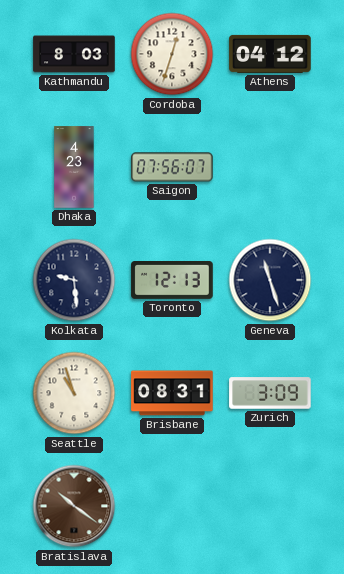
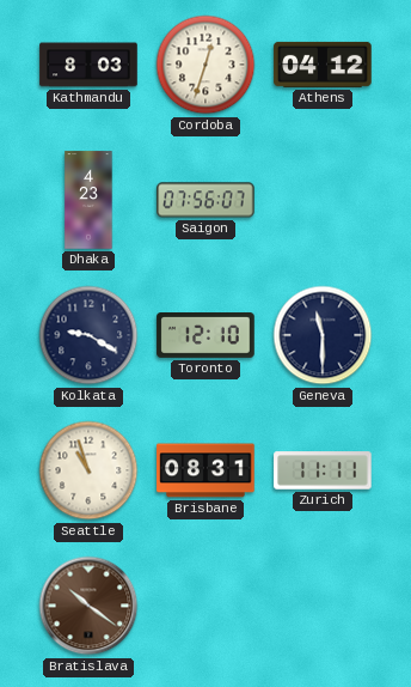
Kolkata: 9:29 -> 9:20 (88, 335)
Toronto: 12:13 -> 12:10 (205, 336)
Geneva: 11:27 -> 11:30 (323, 335)
Zurich: 3:09 -> 11:11 (323, 470)
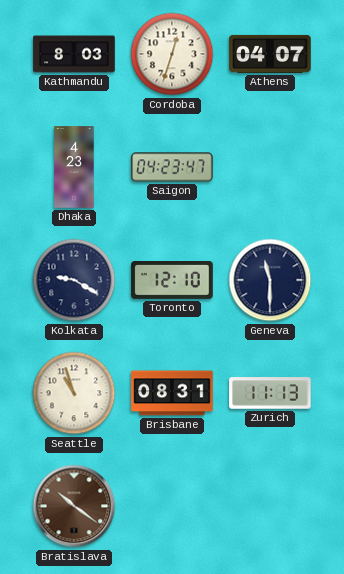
Athens: 04:12 -> 04:07 (270, 54)
Saigon: 07:56 -> 04:23 (172, 167)
Zurich: 11:11 -> 11:13 (270, 393)
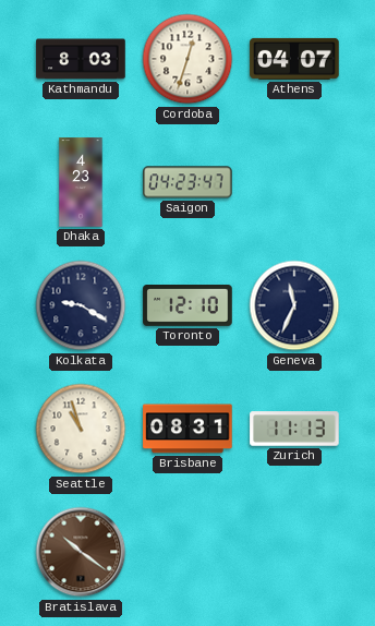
Geneva: 11:30 -> 11:34 (294, 305)
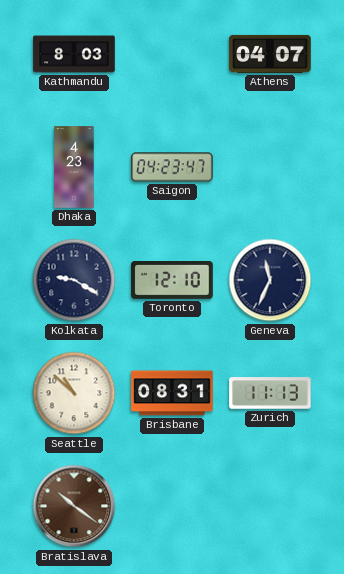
Cordoba: 12:33 -> none (187, 59)
Seattle: 10:57 -> 10:52 (74, 393)
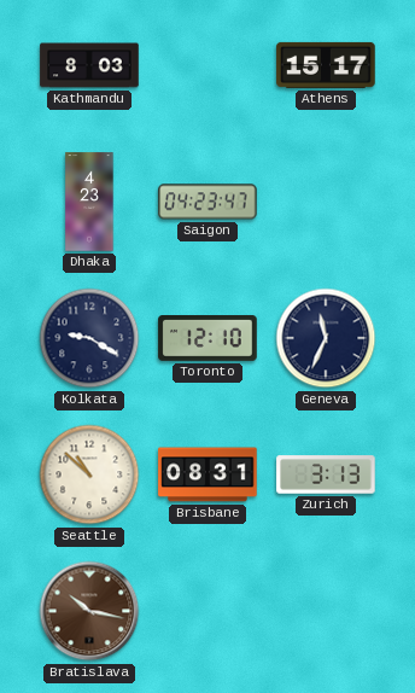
Athens: 04:07 -> 15:17 (326, 65)
Zurich: 11:13 -> 3:13 (326, 474)
Bratislava: 10:21 -> 10:17 (89, 611)
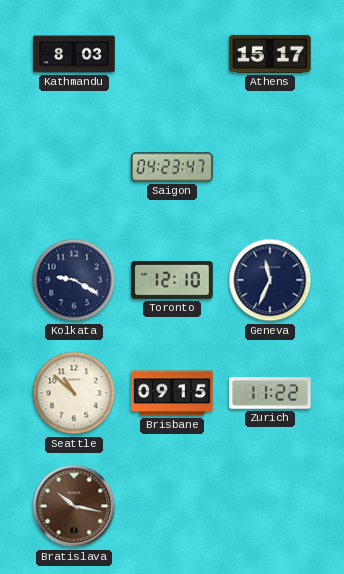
Dhaka: 4:23 -> none (89, 202)
Brisbane: 08:31 -> 09:15 (172, 393)
Zurich: 3:13 -> 11:22 (270, 393)
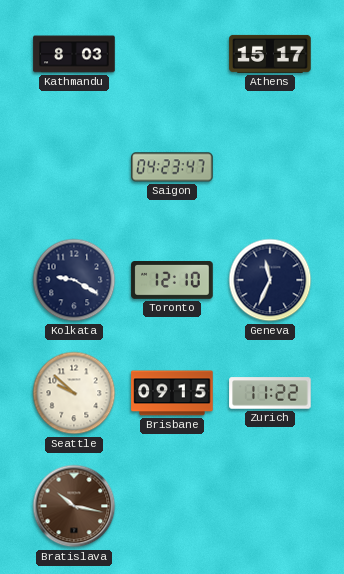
Seattle: 10:52 -> 9:52 (74, 393)
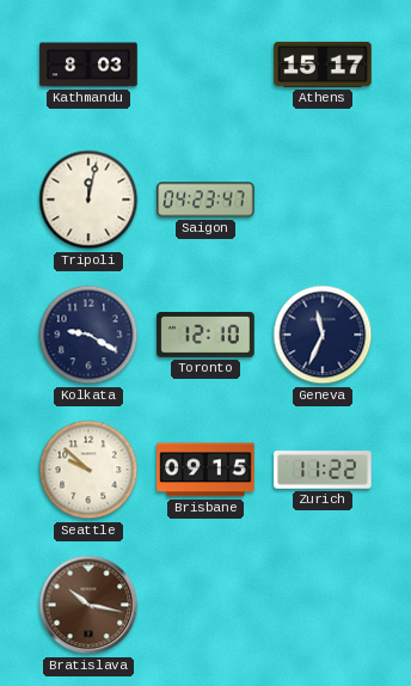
Tripoli: none -> 12:02 (88, 200)
